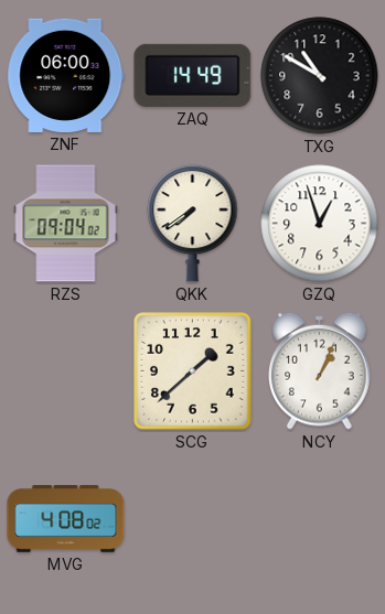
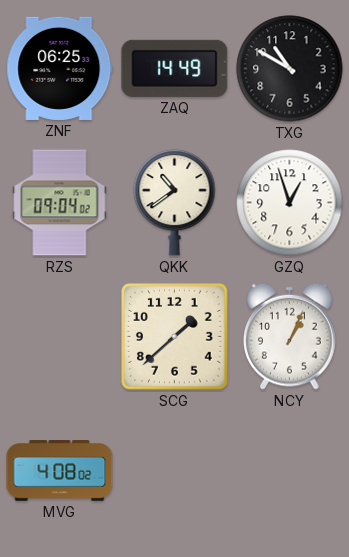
ZNF: 06:00 -> 06:25 (60, 68)
QKK: 7:39 -> 10:39 (175, 202)
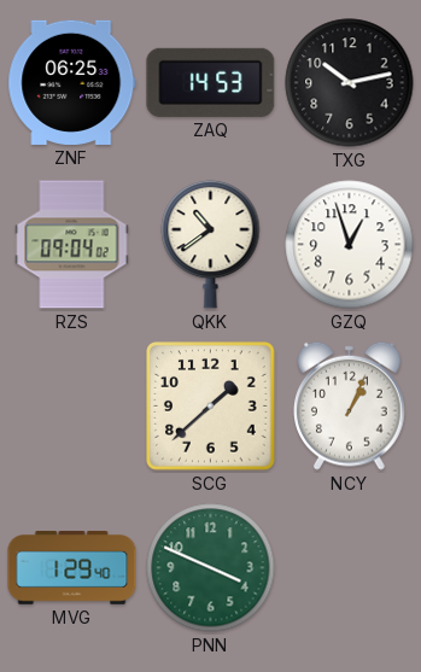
ZAQ: 14:49 -> 14:53 (211, 82)
TXG: 10:50 -> 10:13 (350, 83)
MVG: 4:08 -> 1:29 (72, 568)
PNN: none -> 3:49 (211, 568)
